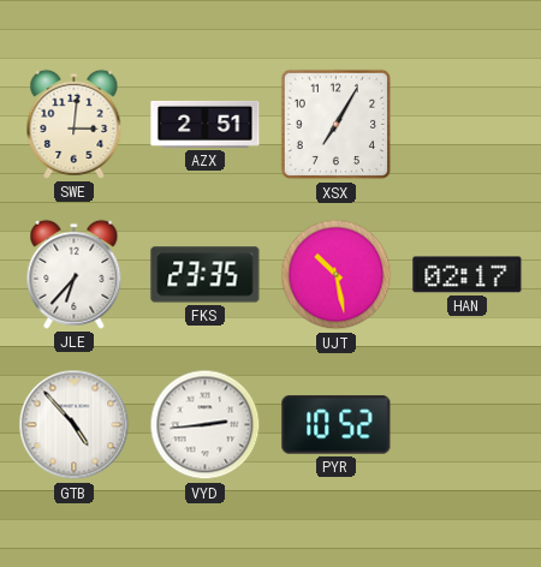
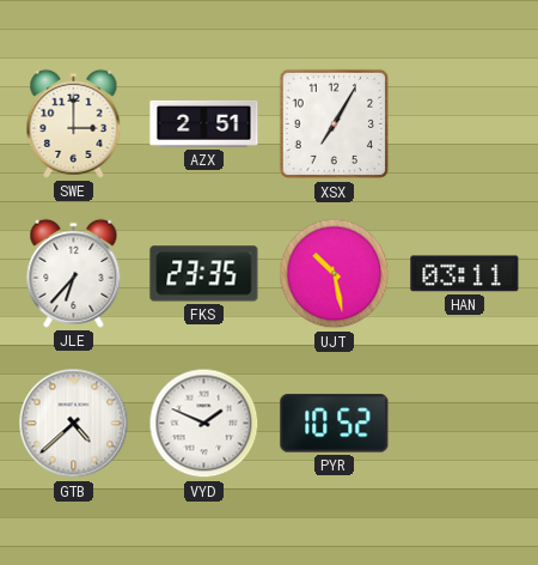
SWE: 3:01 -> 3:00 (74, 123)
HAN: 02:17 -> 03:11 (465, 274)
GTB: 4:53 -> 4:38 (74, 424)
VYD: 2:44 -> 1:49 (204, 424)
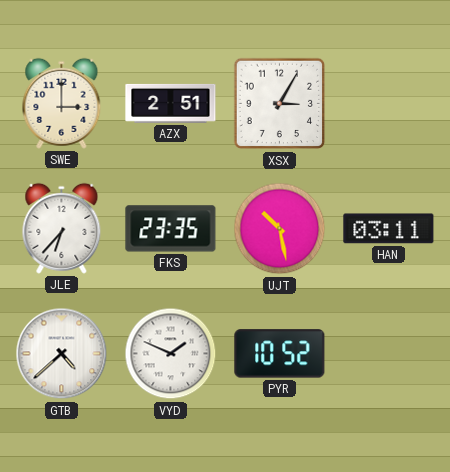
XSX: 7:05 -> 3:05 (280, 104)
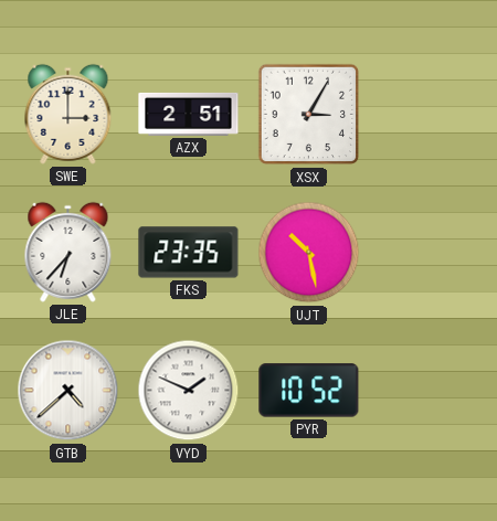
HAN: 03:11 -> none (389, 229)
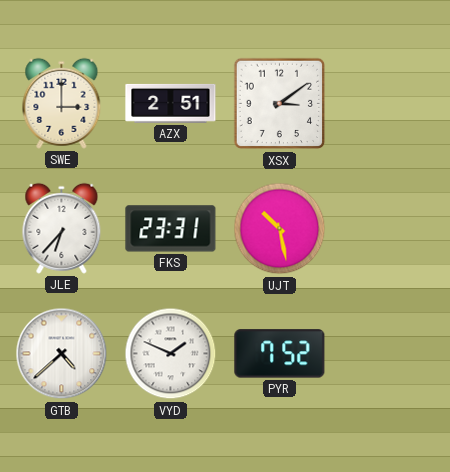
XSX: 3:05 -> 3:09 (280, 104)
FKS: 23:35 -> 23:31 (171, 229)
PYR: 10:52 -> 7:52 (280, 354)
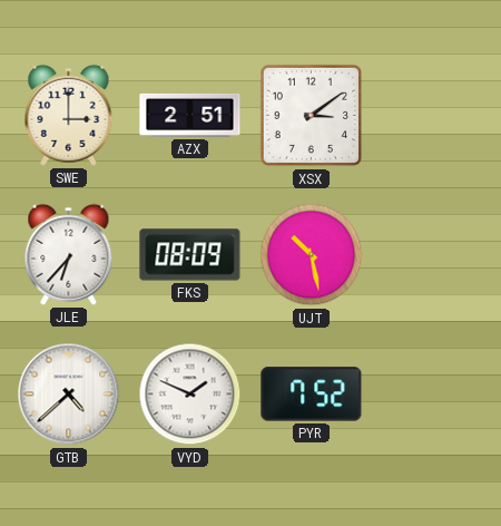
FKS: 23:31 -> 08:09 (190, 255)
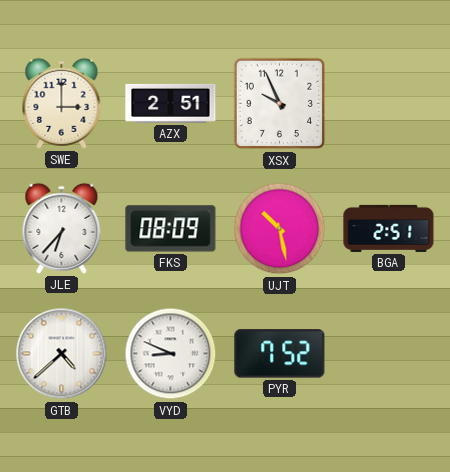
XSX: 3:09 -> 9:56 (280, 104)
BGA: none -> 2:51 (389, 228)
VYD: 1:49 -> 8:49 (171, 354)
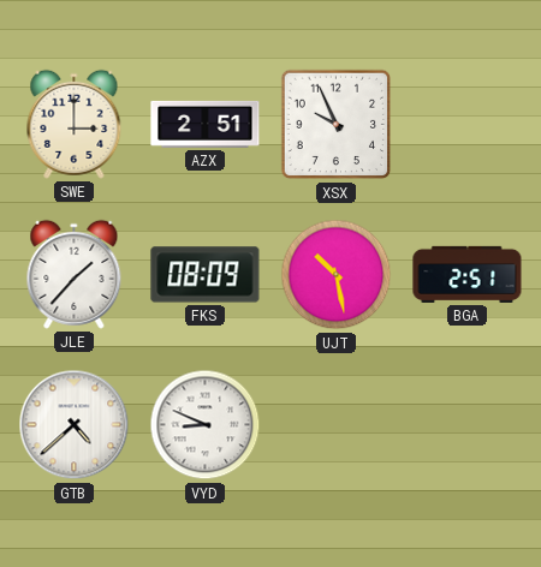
JLE: 6:37 -> 1:37 (75, 274)
PYR: 7:52 -> none (280, 354)
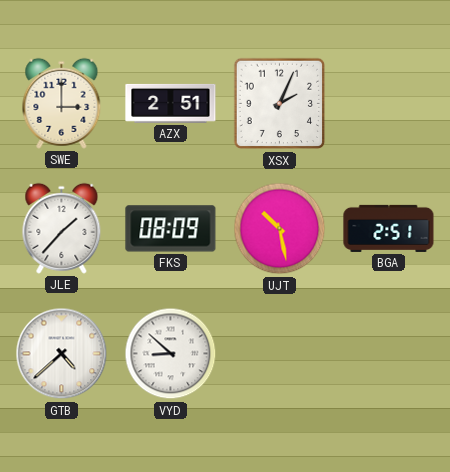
XSX: 9:56 -> 2:04 (280, 104)
VYD: 8:49 -> 8:52 (171, 354)
